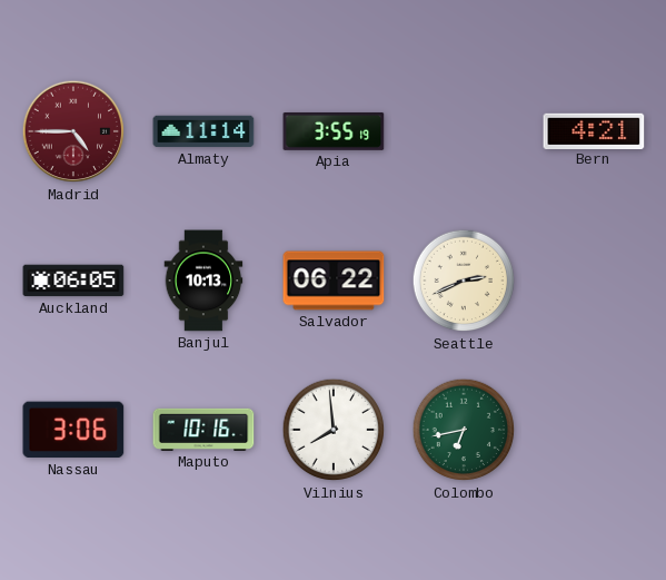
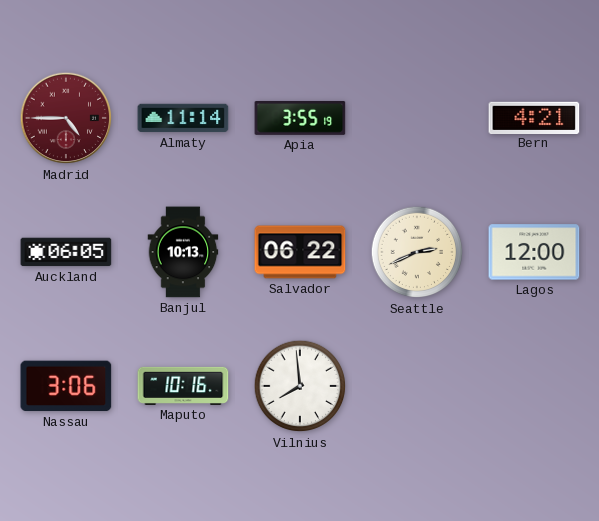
Lagos: none -> 12:00 (534, 252)
Colombo: 6:43 -> none (464, 430)
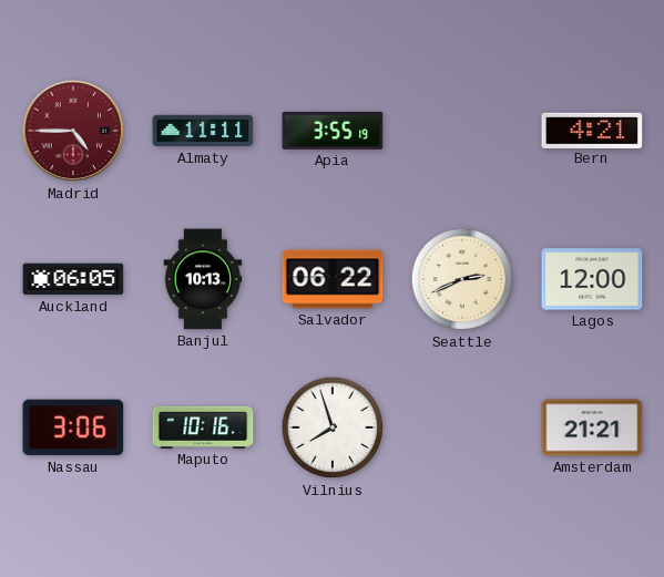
Almaty: 11:14 -> 11:11 (203, 131)
Vilnius: 7:59 -> 7:57 (333, 427)
Amsterdam: none -> 21:21 (592, 427)
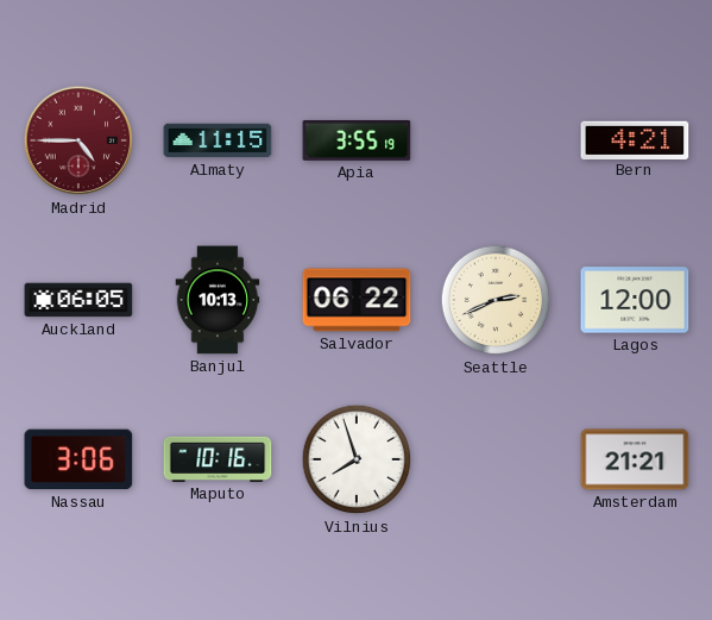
Almaty: 11:11 -> 11:15 (218, 140)
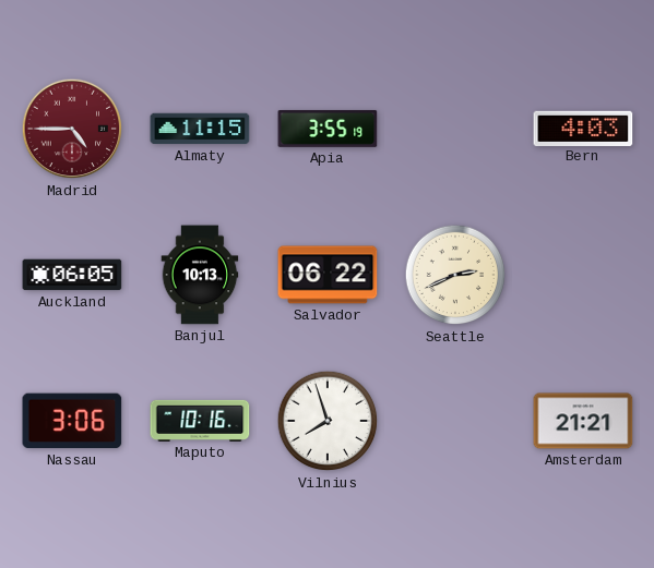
Bern: 4:21 -> 4:03 (583, 128)
Lagos: 12:00 -> none (635, 300)
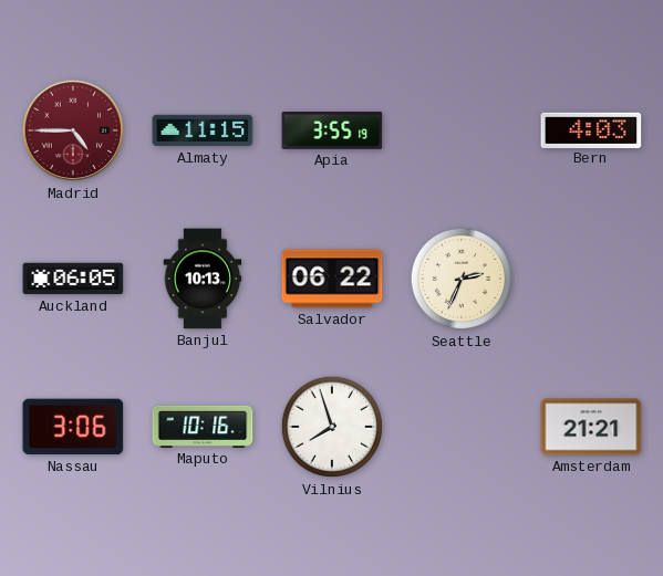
Seattle: 2:41 -> 2:34 (462, 279)
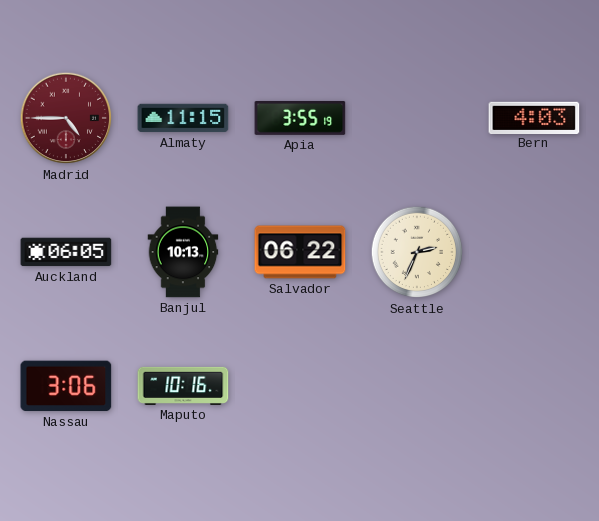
Vilnius: 7:57 -> none (332, 427)
Amsterdam: 21:21 -> none (591, 427)
